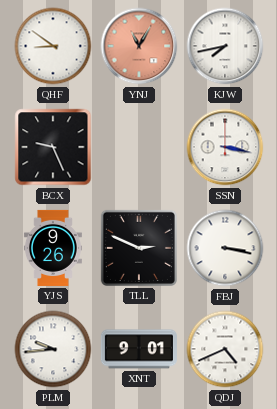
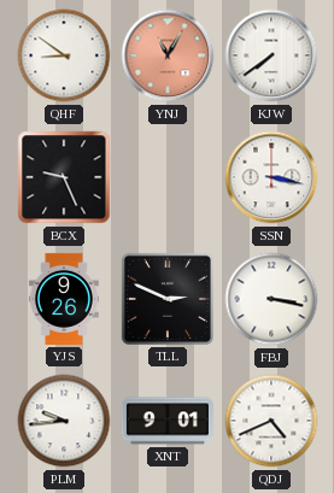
KJW: 7:43 -> 7:39 (271, 55)
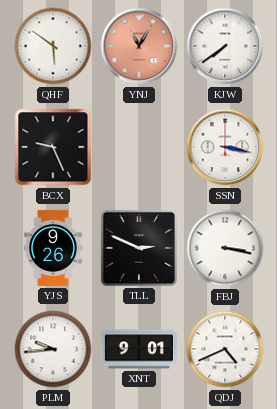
QHF: 8:51 -> 5:51 (53, 46)
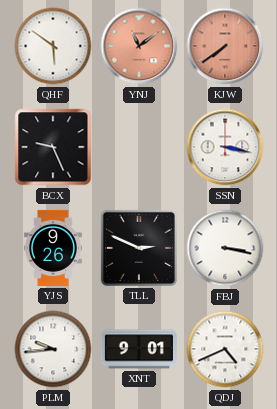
YNJ: 11:05 -> 11:09 (139, 46)
KJW dial: white -> salmon (225, 46)
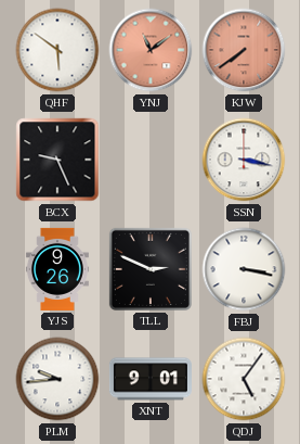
QDJ: 4:41 -> 5:06 (244, 379)
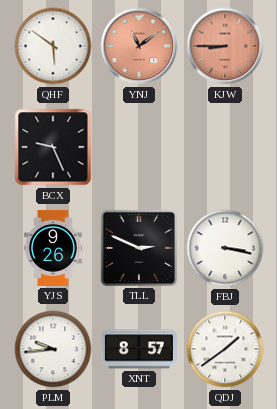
KJW: 7:39 -> 8:45 (225, 46)
SSN: 3:17 -> none (244, 160)
XNT: 9:01 -> 8:57 (139, 349)
QDJ: 5:06 -> 1:39 (225, 349)
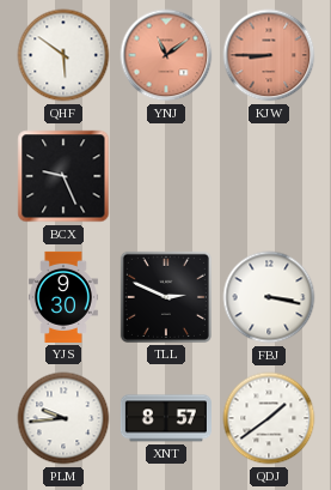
YJS: 9:26 -> 9:30 (63, 297)
